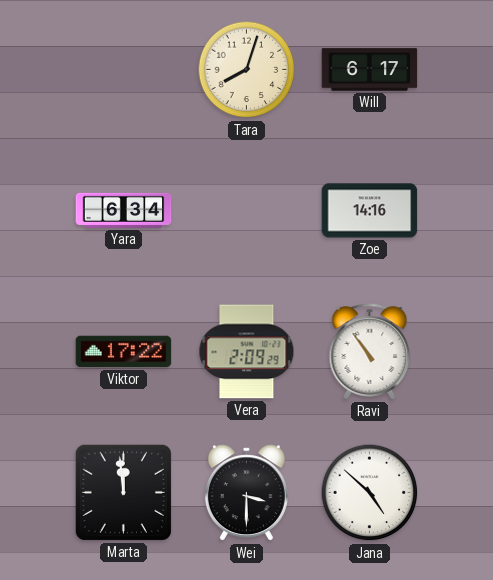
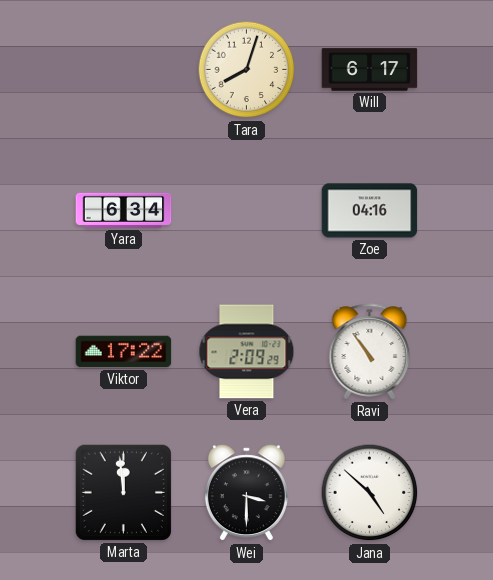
Zoe: 14:16 -> 04:16 (370, 211)
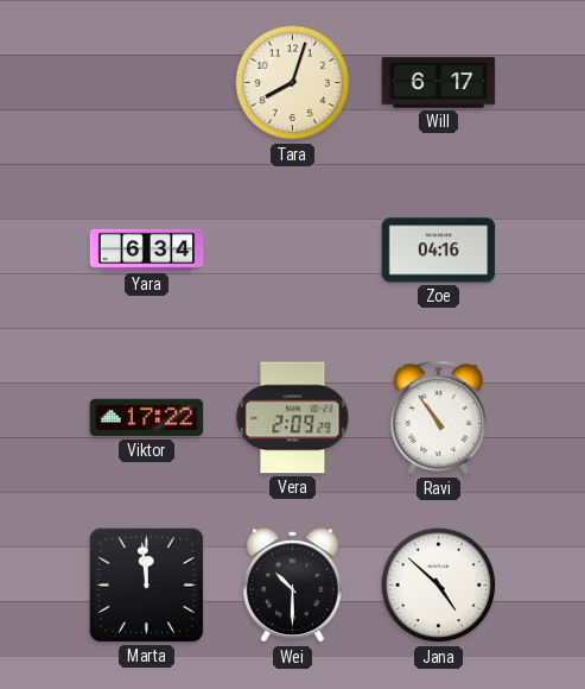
Wei: 3:30 -> 10:30 (292, 586)
